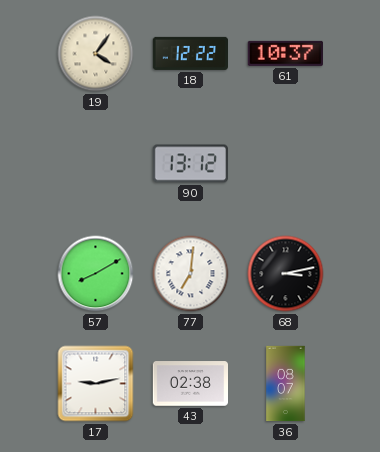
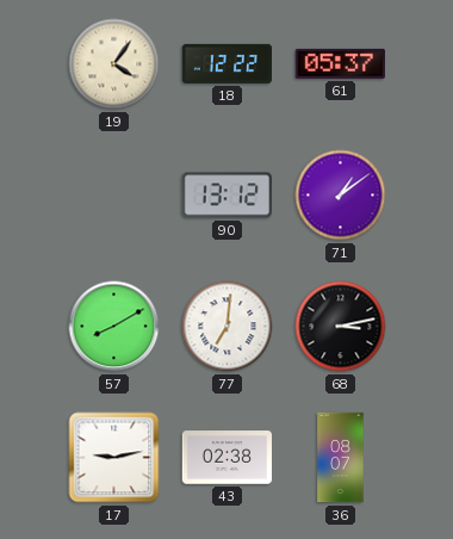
61: 10:37 -> 05:37 (340, 63)
71: none -> 1:09 (341, 196)
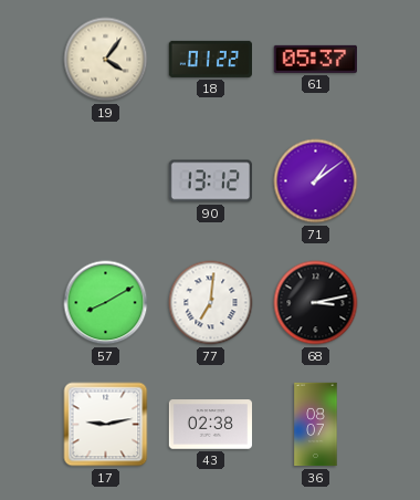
18: 12:22 -> 01:22 (210, 59)
